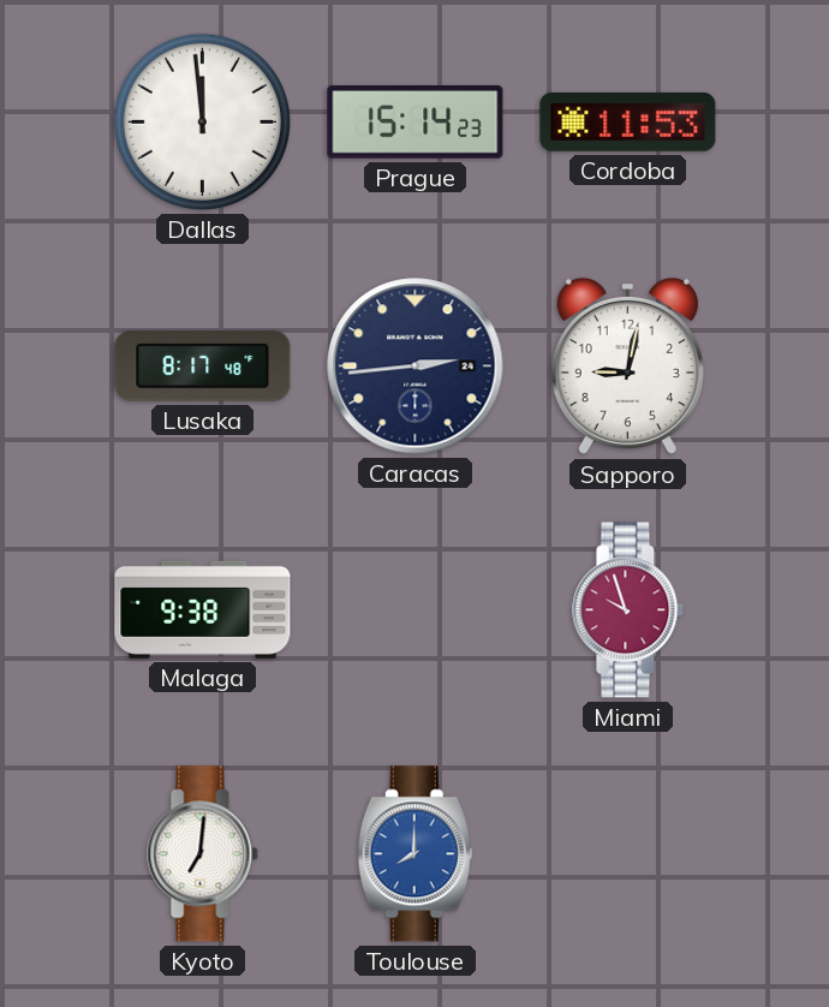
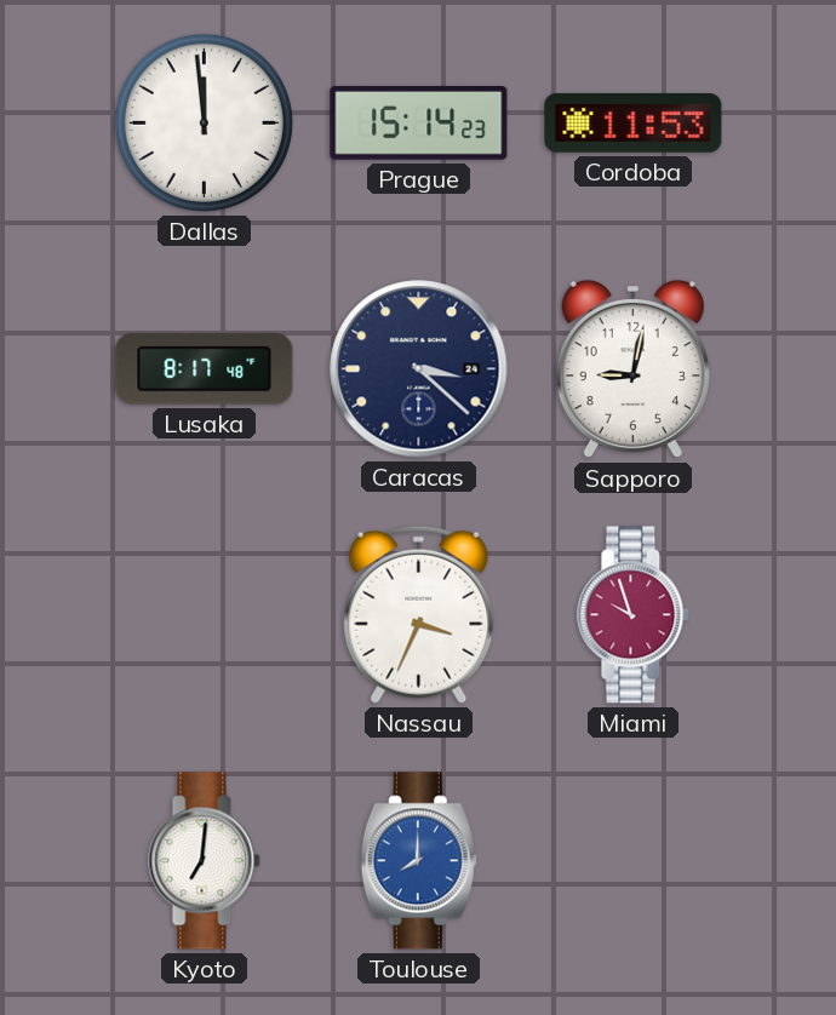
Caracas: 2:44 -> 3:22 (419, 369)
Malaga: 9:38 -> none (203, 609)
Nassau: none -> 3:34 (419, 614)
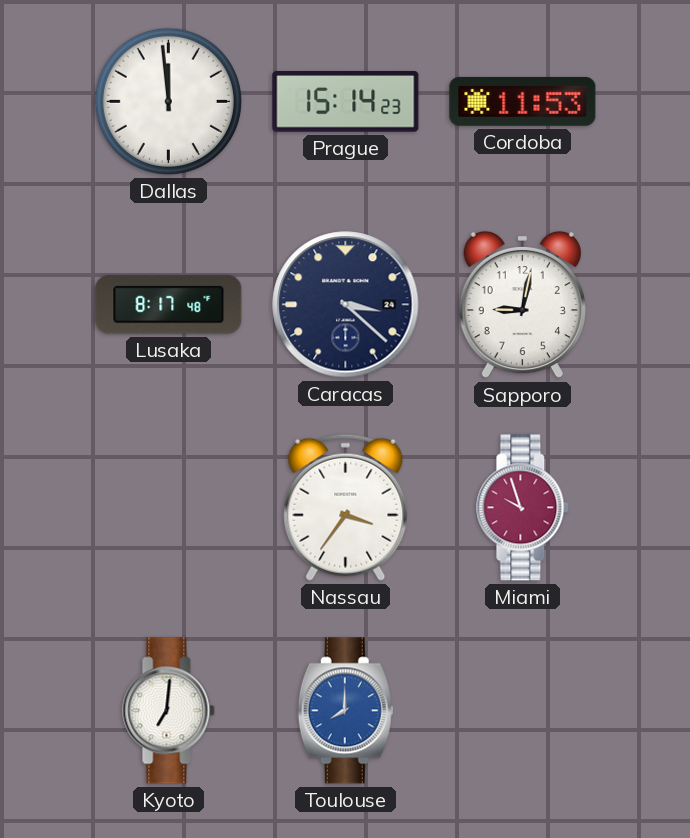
Nassau: 3:34 -> 3:36 (346, 507)
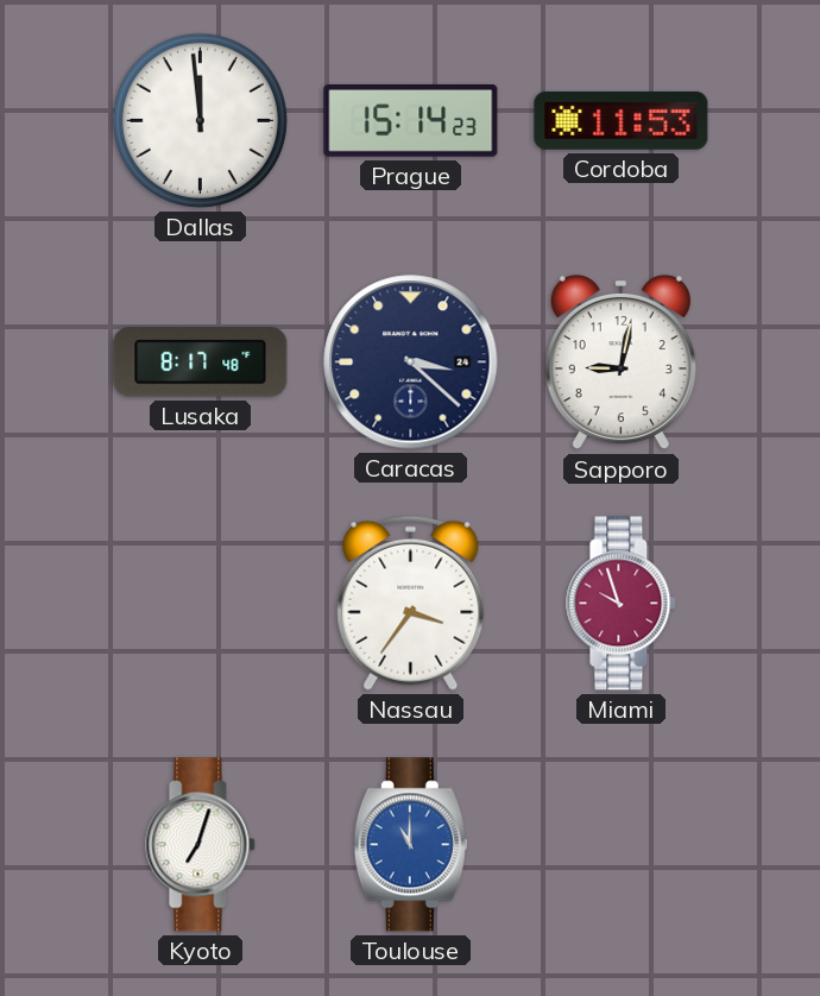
Kyoto: 7:01 -> 7:03 (201, 845)
Toulouse: 8:00 -> 11:00 (410, 845)
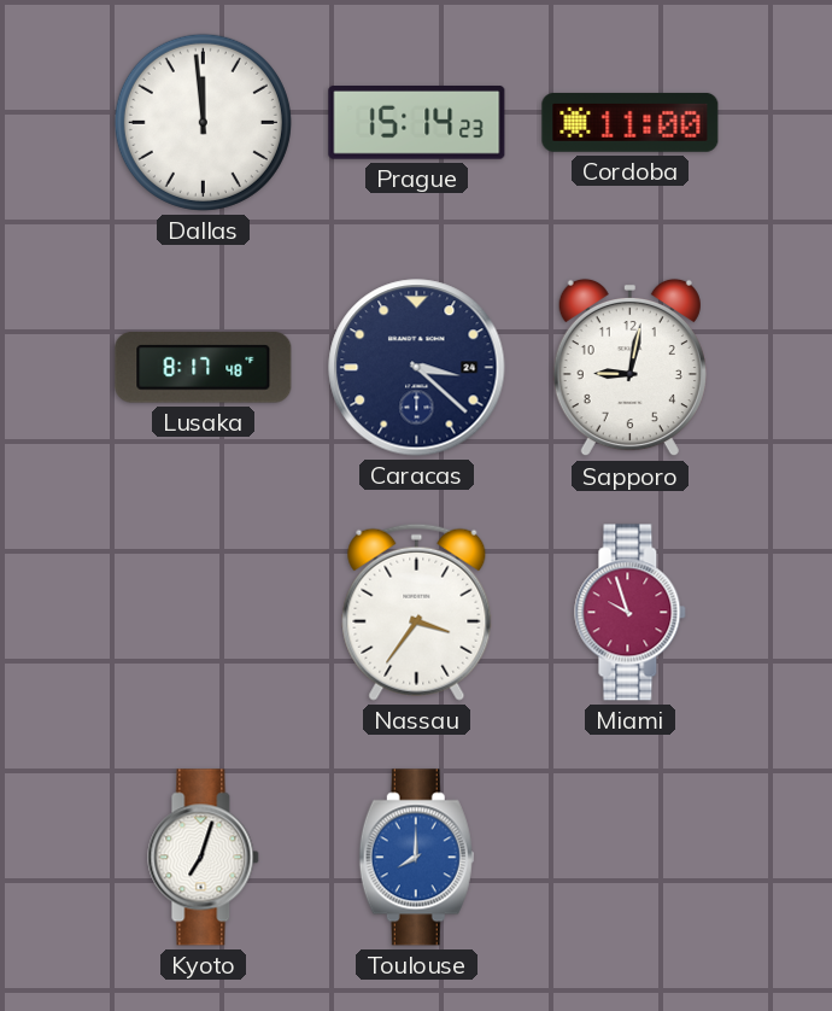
Cordoba: 11:53 -> 11:00 (631, 122)
Toulouse: 11:00 -> 8:00 (416, 858)
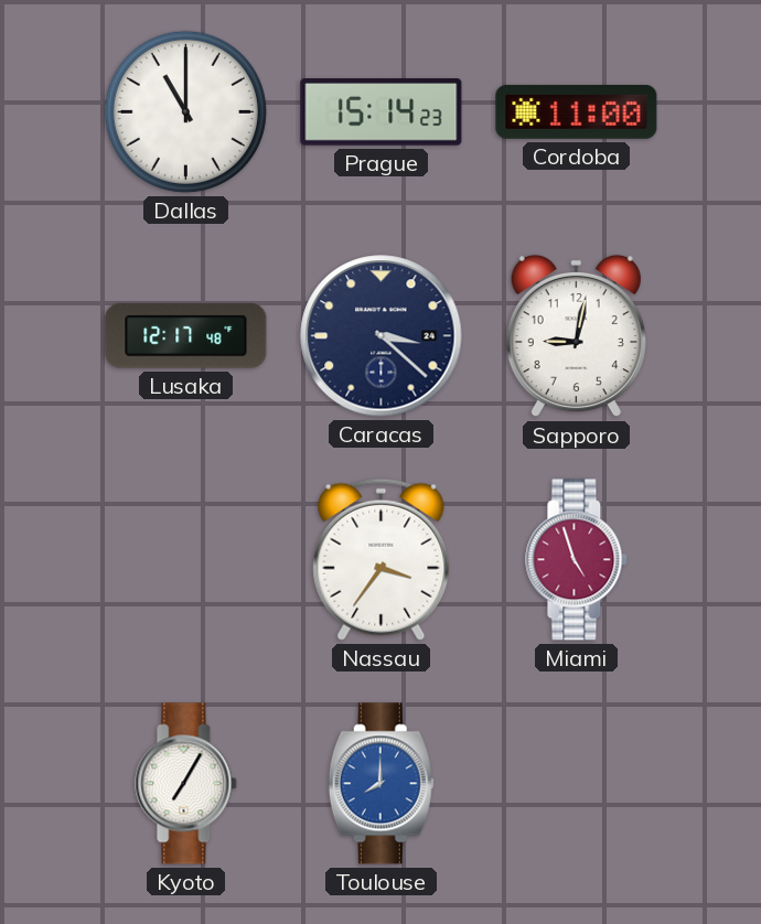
Dallas: 11:59 -> 11:00 (185, 111)
Lusaka: 8:17 -> 12:17 (186, 336)
Miami: 9:57 -> 4:57 (577, 560)
Kyoto: 7:03 -> 7:05 (186, 784)
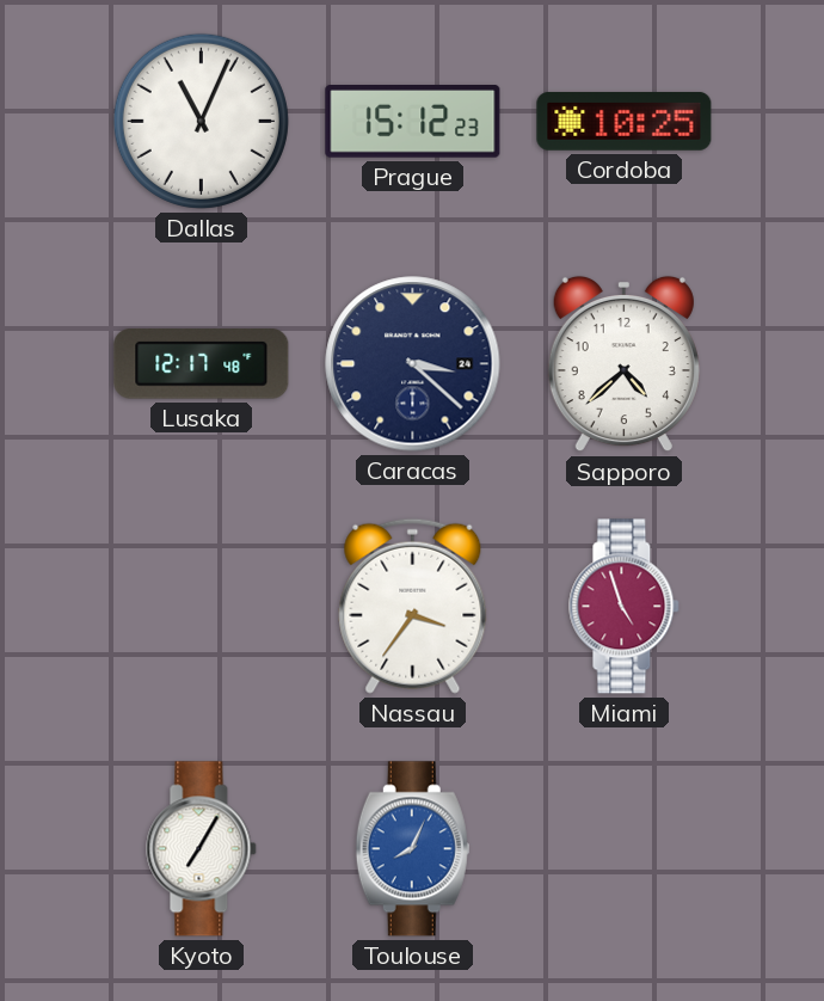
Dallas: 11:00 -> 11:04 (201, 121)
Prague: 15:14 -> 15:12 (413, 122)
Cordoba: 11:00 -> 10:25 (625, 121)
Sapporo: 9:02 -> 4:38 (623, 364)
Toulouse: 8:00 -> 8:04 (412, 849)
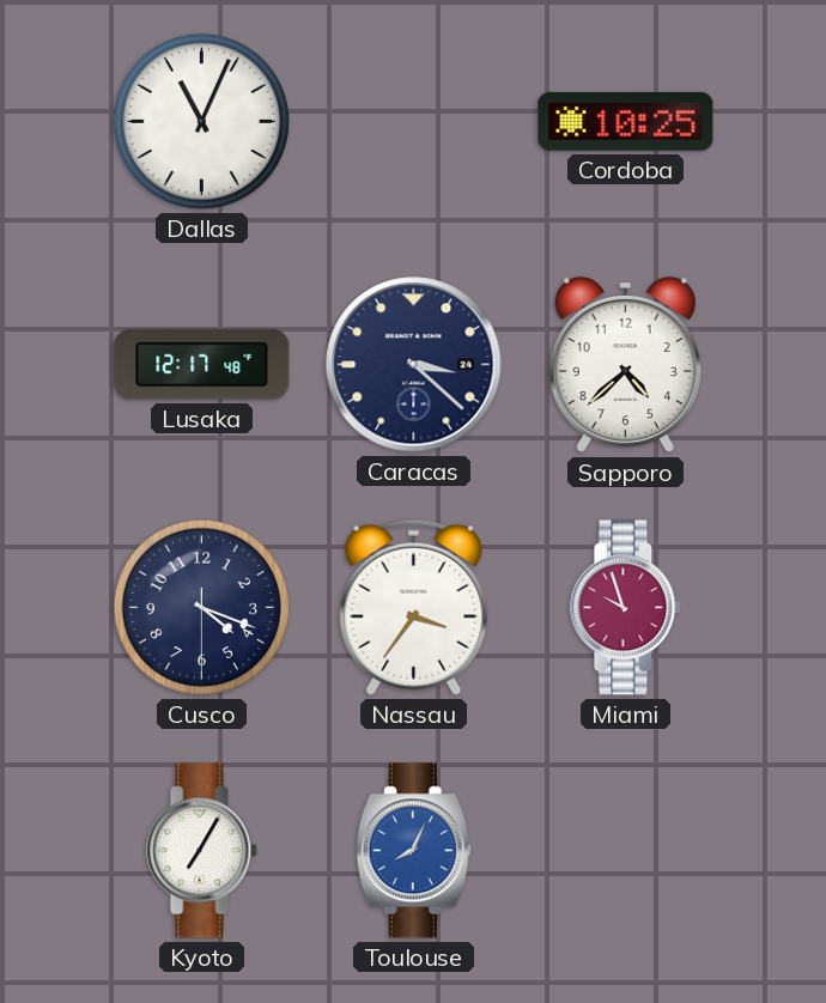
Prague: 15:12 -> none (413, 122)
Cusco: none -> 4:18 (201, 607)
Miami: 4:57 -> 9:57 (626, 608)
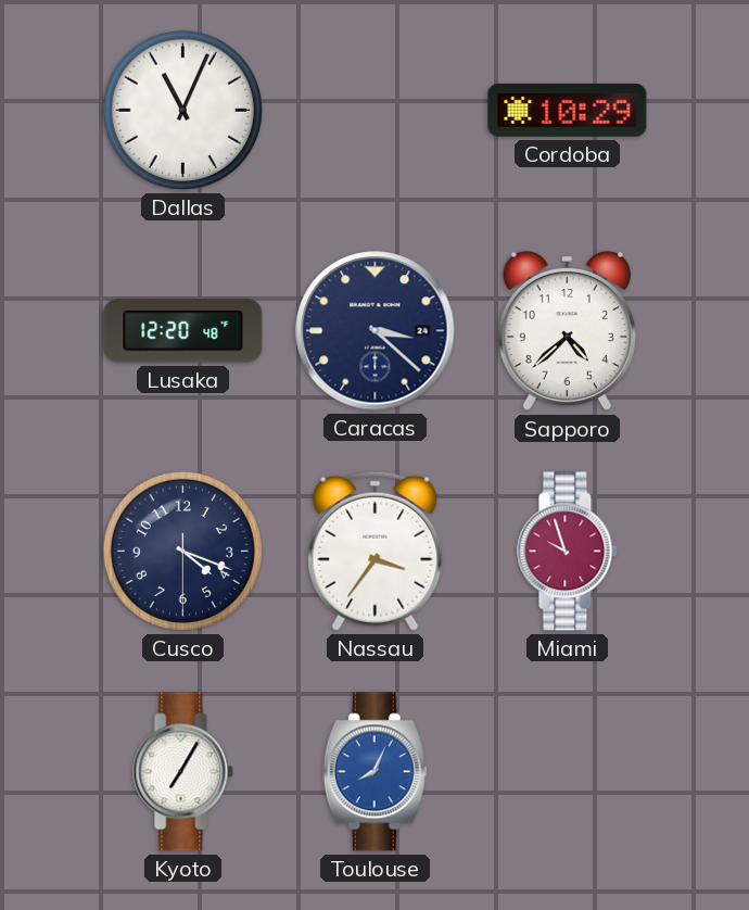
Cordoba: 10:25 -> 10:29 (568, 110)
Lusaka: 12:17 -> 12:20 (183, 331)
